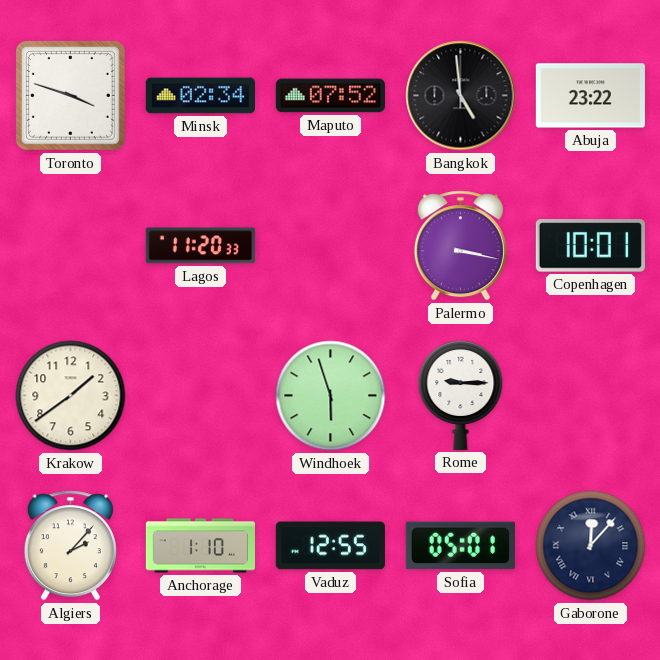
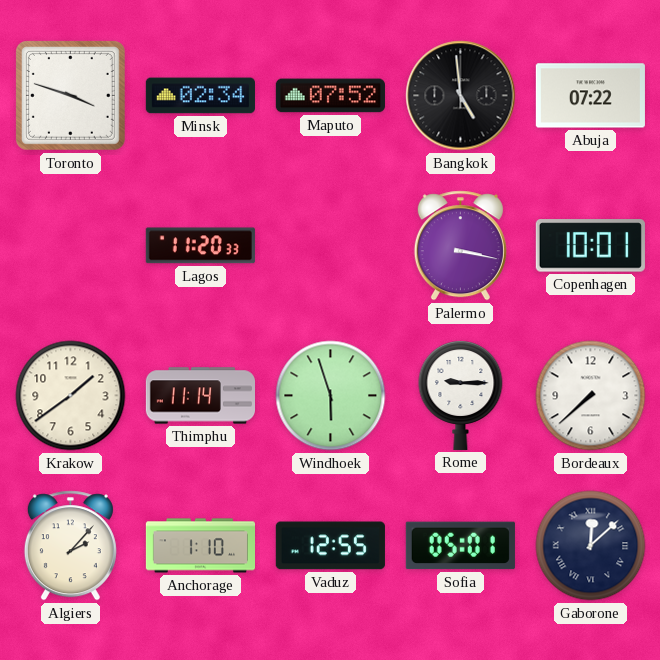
Abuja: 23:22 -> 07:22 (590, 96)
Thimphu: none -> 11:14 (200, 396)
Bordeaux: none -> 7:38 (591, 396)
Gaborone: 12:07 -> 12:08 (591, 546)
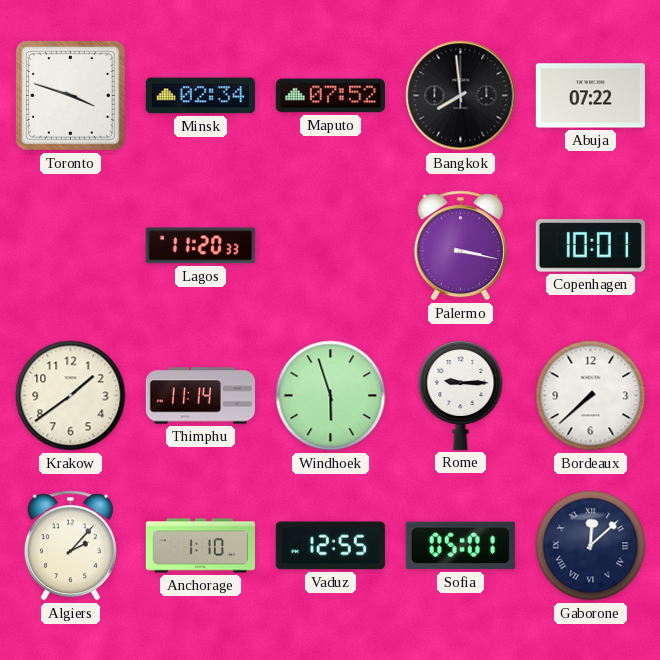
Bangkok: 4:59 -> 7:59 (461, 96)
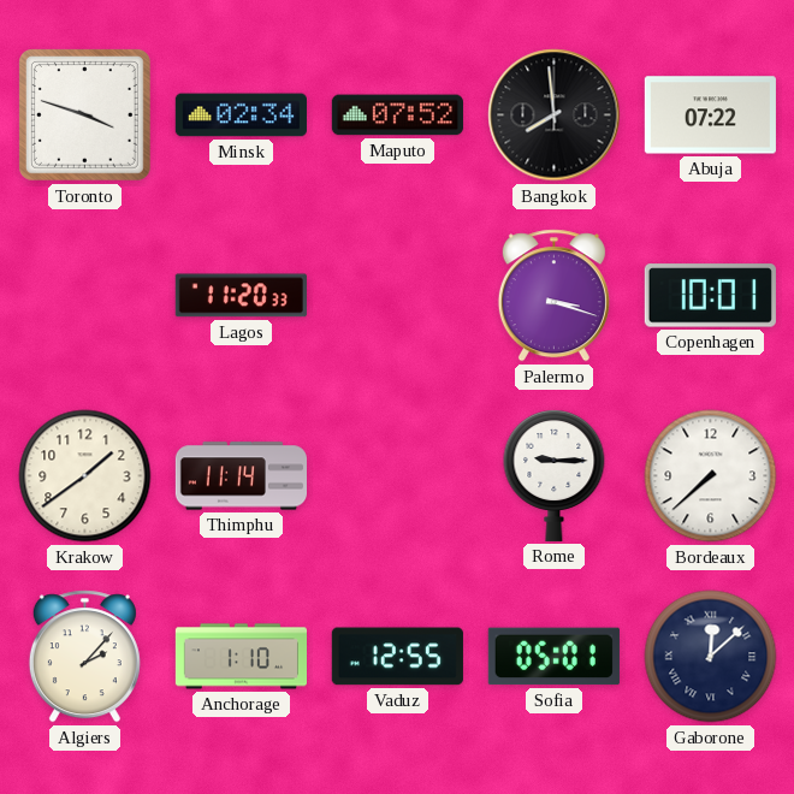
Palermo: 3:17 -> 3:18 (553, 296)
Windhoek: 5:57 -> none (331, 396)
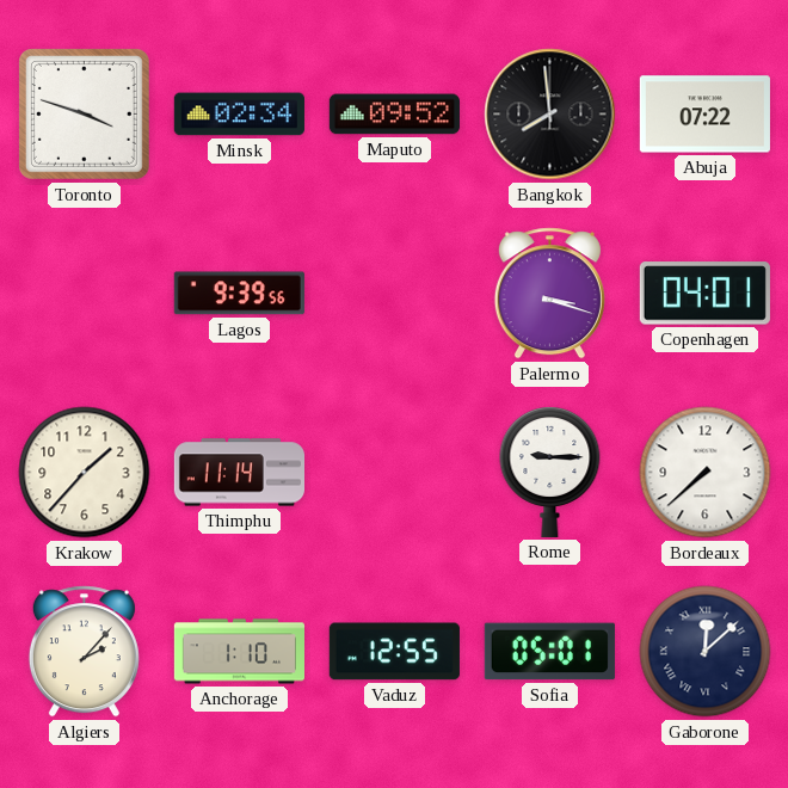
Maputo: 07:52 -> 09:52 (394, 115)
Lagos: 11:20 -> 9:39 (239, 294)
Copenhagen: 10:01 -> 04:01 (704, 294)
Krakow: 1:39 -> 1:37 (85, 473)
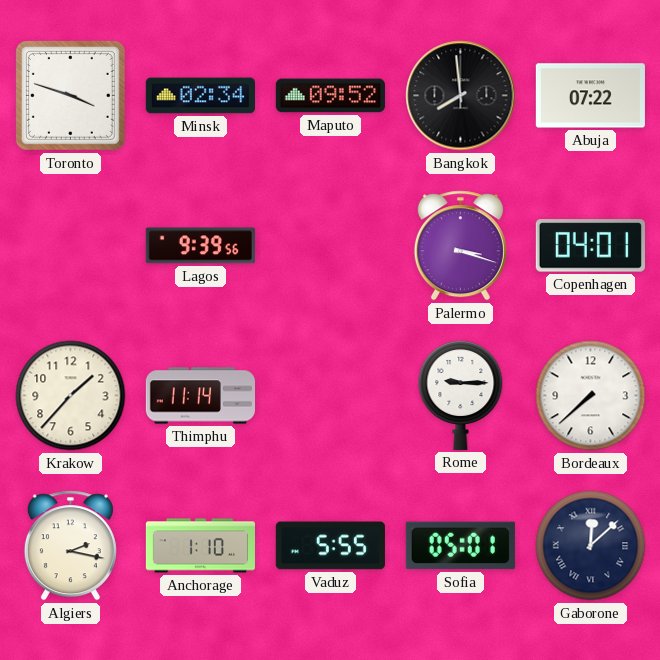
Algiers: 2:07 -> 2:17 (70, 546)
Vaduz: 12:55 -> 5:55 (330, 546)
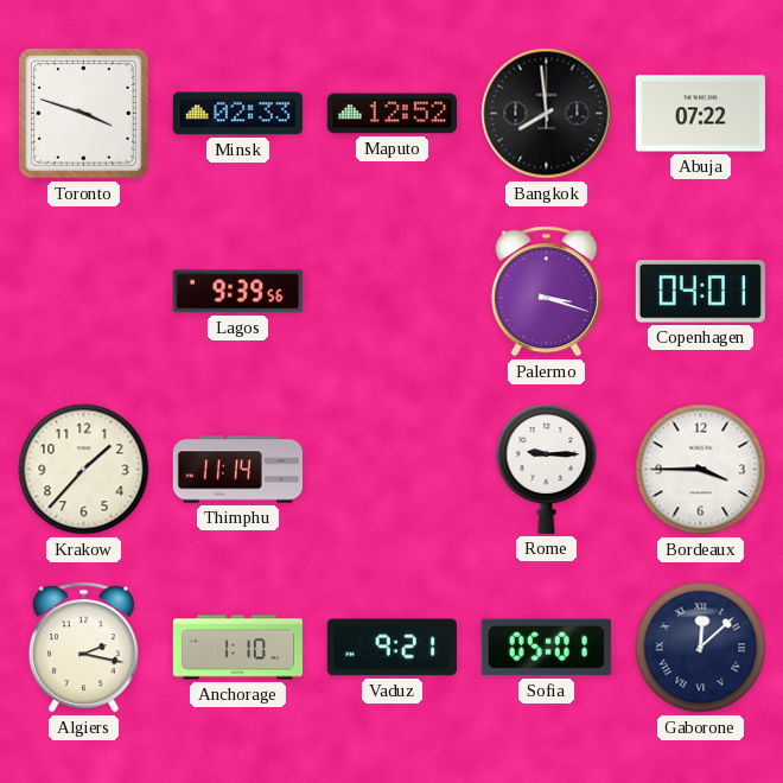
Minsk: 02:34 -> 02:33 (237, 114)
Maputo: 09:52 -> 12:52 (391, 114)
Bordeaux: 7:38 -> 3:45 (701, 470)
Vaduz: 5:55 -> 9:21 (391, 648)
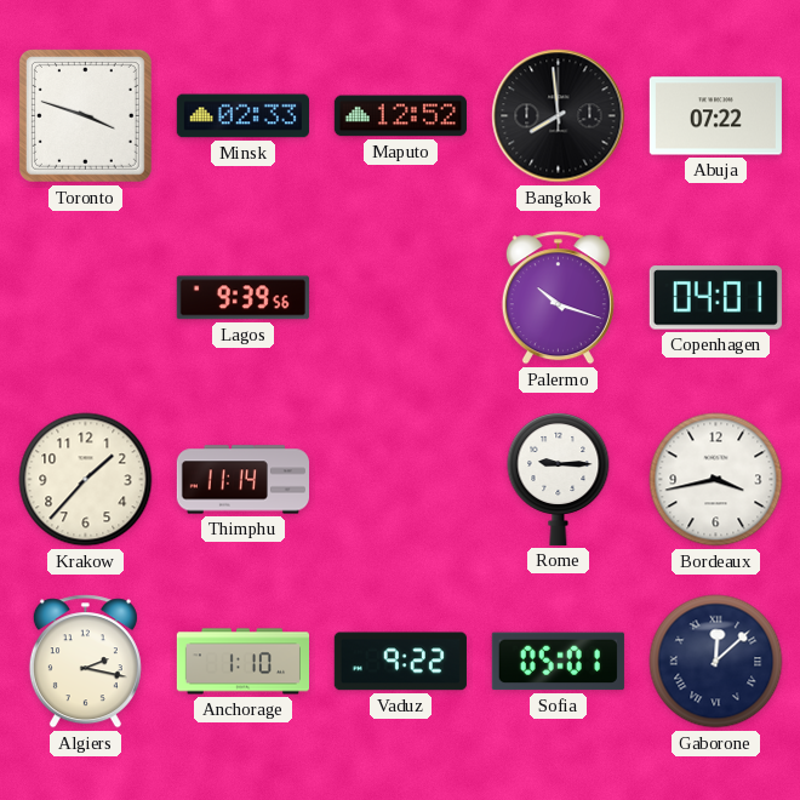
Palermo: 3:18 -> 10:18 (558, 298)
Bordeaux: 3:45 -> 3:43 (716, 480)
Vaduz: 9:21 -> 9:22 (400, 662)
